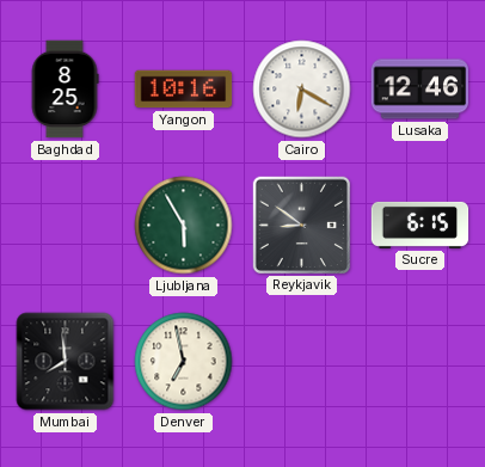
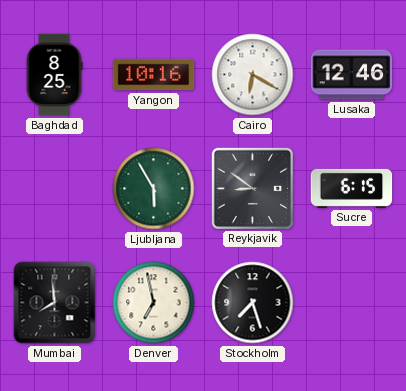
Stockholm: none -> 7:27 (253, 303)
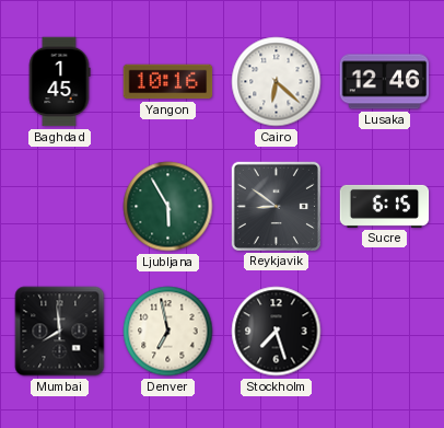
Baghdad: 8:25 -> 1:45 (59, 82)
Cairo: 6:20 -> 6:22 (277, 82)
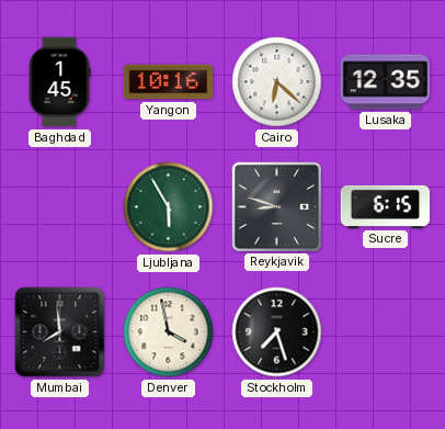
Lusaka: 12:46 -> 12:35 (386, 82)
Reykjavik: 8:51 -> 8:48 (276, 206)
Denver: 6:58 -> 3:58 (169, 332)
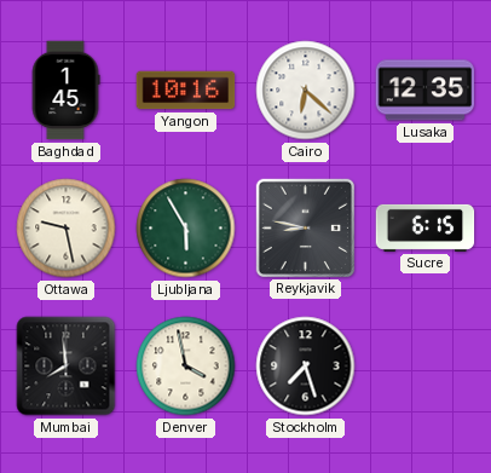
Ottawa: none -> 9:28 (67, 229)
Reykjavik: 8:48 -> 8:47 (305, 227)
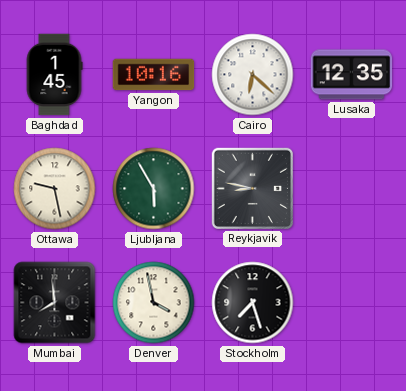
Sucre: 6:15 -> none (426, 227)
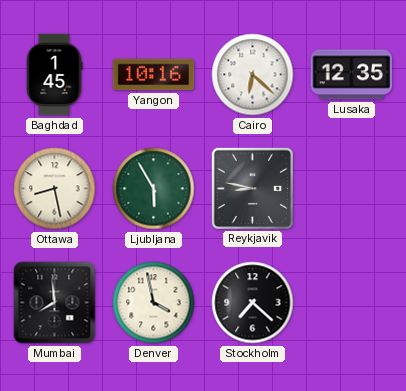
Ottawa: 9:28 -> 8:28 (55, 189)
Stockholm: 7:27 -> 7:22 (253, 303)
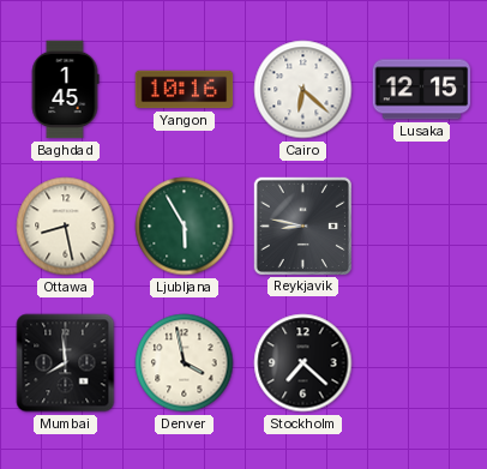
Lusaka: 12:35 -> 12:15 (422, 90)
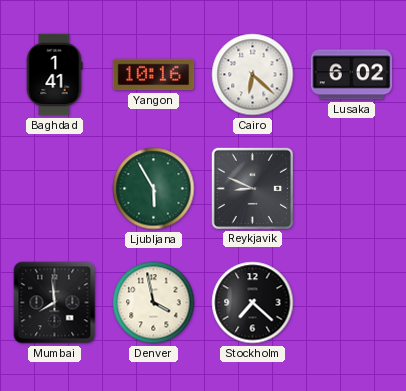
Baghdad: 1:45 -> 1:41 (54, 75)
Lusaka: 12:15 -> 6:02 (352, 75)
Ottawa: 8:28 -> none (66, 227)
Reykjavik: 8:47 -> 8:49 (252, 188)
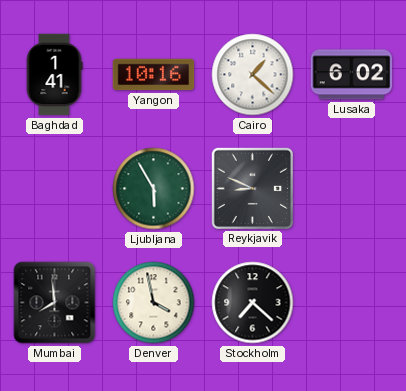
Cairo: 6:22 -> 1:22 (253, 75)
